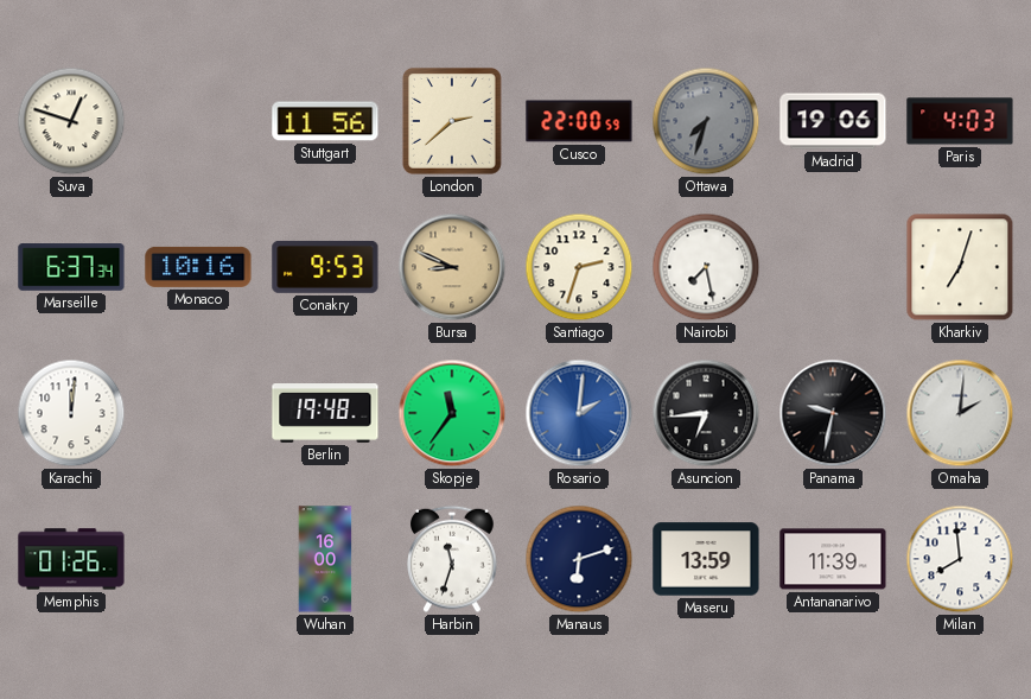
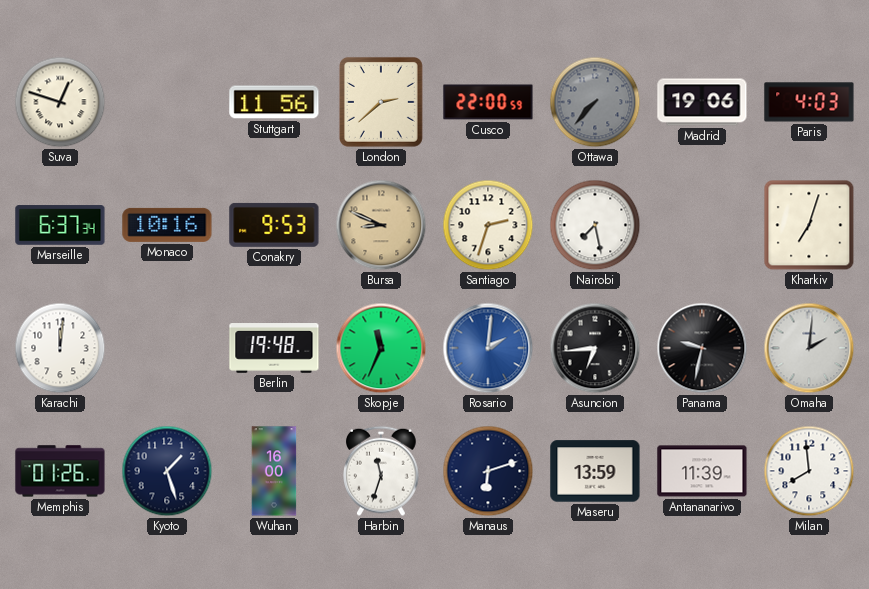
Ottawa: 7:33 -> 7:37 (595, 102)
Skopje: 11:36 -> 11:34 (381, 348)
Kyoto: none -> 1:27 (167, 471)
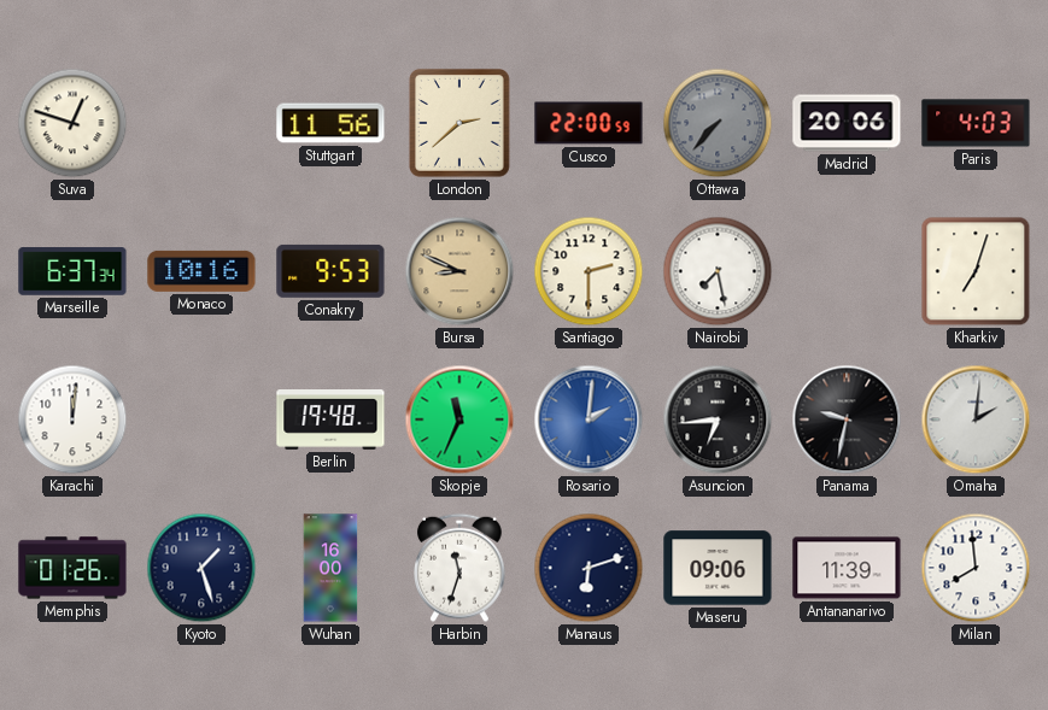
Madrid: 19:06 -> 20:06 (847, 123)
Santiago: 2:33 -> 2:30 (589, 271)
Maseru: 13:59 -> 09:06 (718, 568)
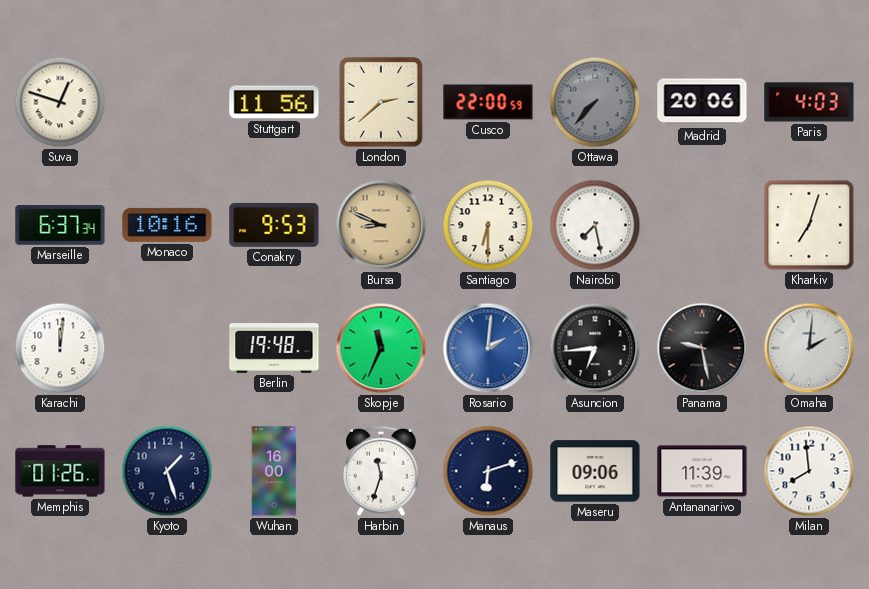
Santiago: 2:30 -> 6:30 (488, 225)
Panama: 9:32 -> 9:28 (702, 348)
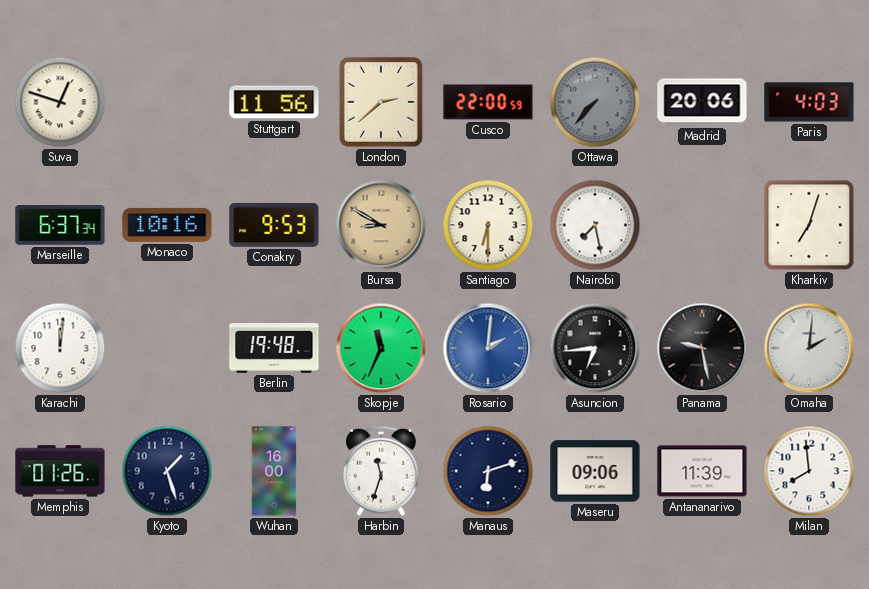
Bursa: 8:49 -> 8:50 (381, 225)
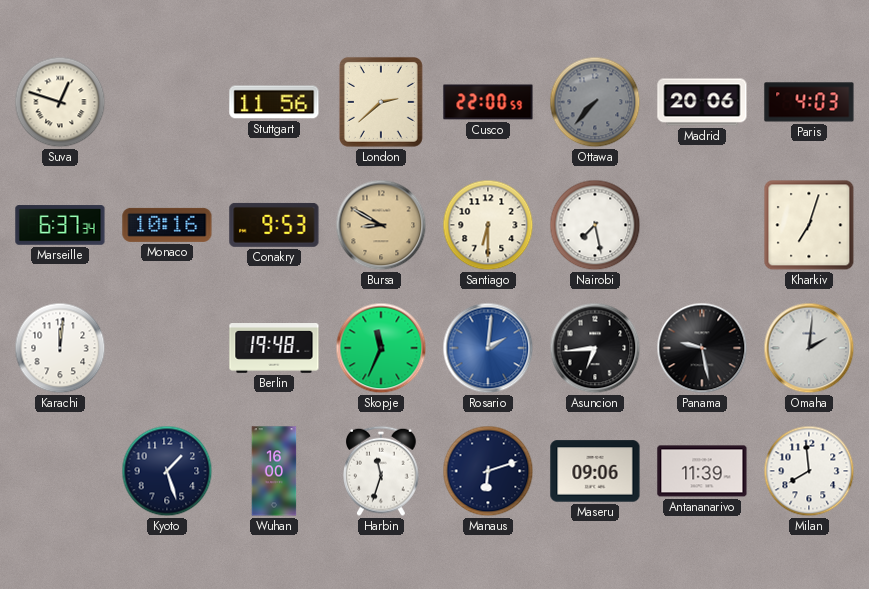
Memphis: 01:26 -> none (60, 471)
